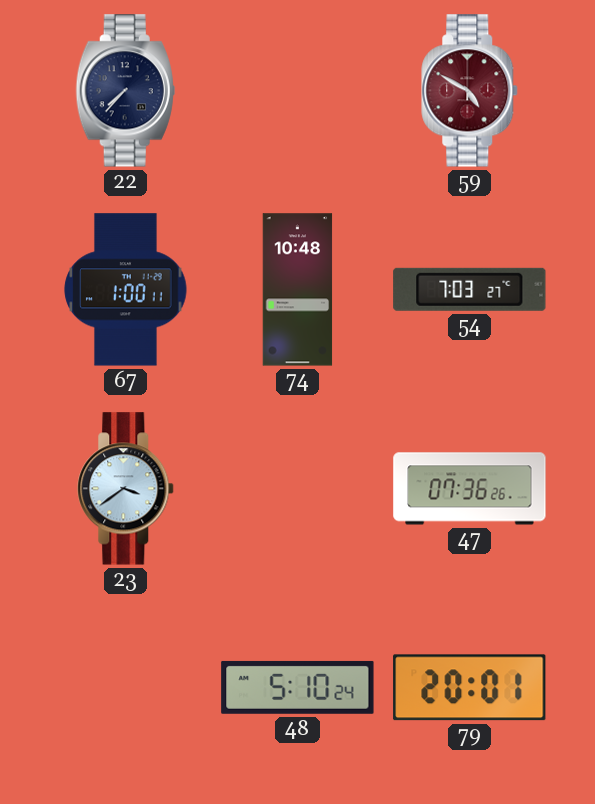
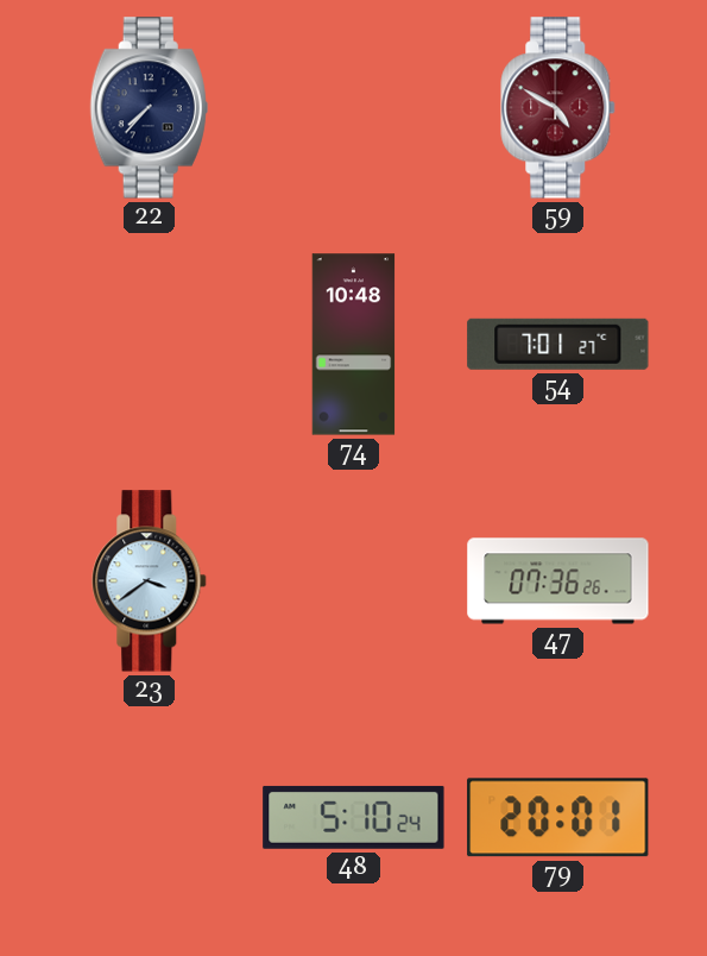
67: 1:00 -> none (126, 290)
54: 7:03 -> 7:01 (558, 344)
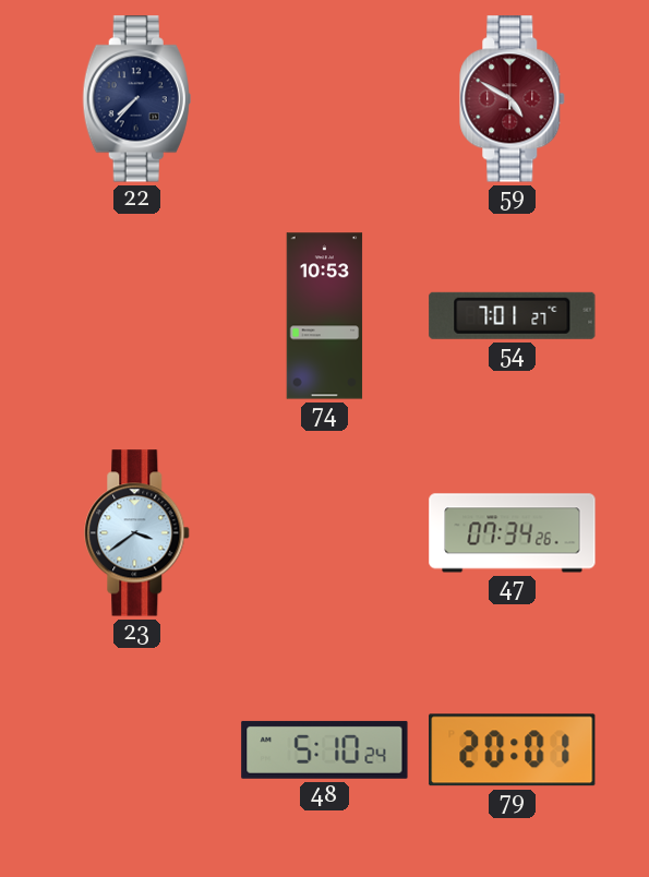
74: 10:48 -> 10:53 (325, 316)
47: 07:36 -> 07:34 (513, 533)
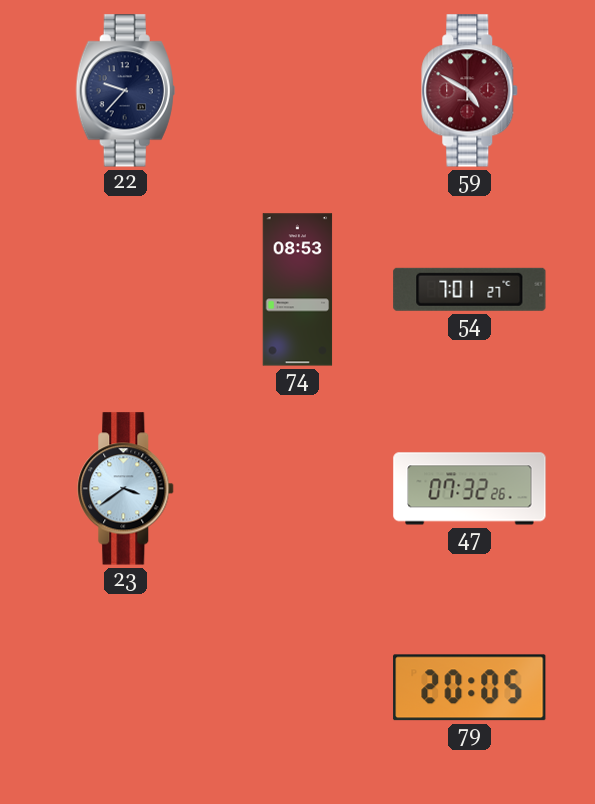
22: 7:37 -> 9:37 (125, 91)
74: 10:53 -> 08:53 (298, 290)
47: 07:34 -> 07:32 (470, 489)
48: 5:10 -> none (325, 749)
79: 20:01 -> 20:05 (470, 688)
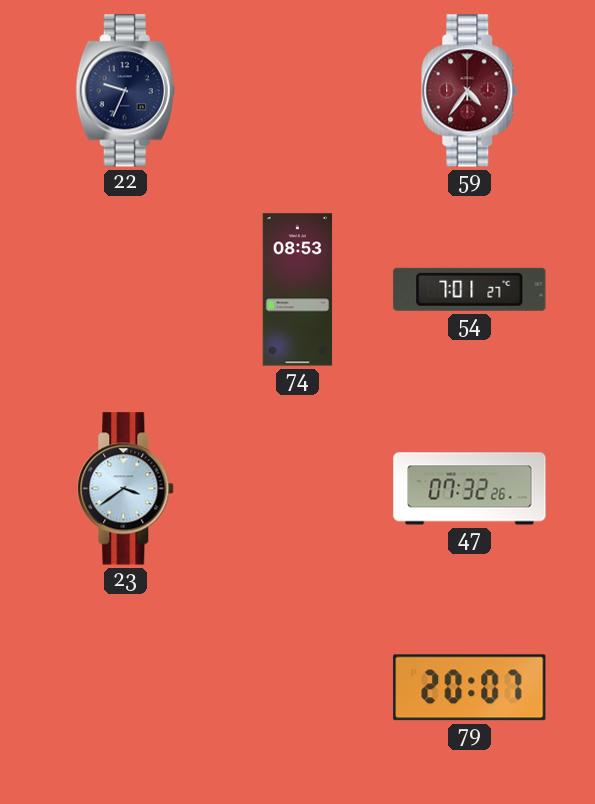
22: 9:37 -> 9:34 (125, 91)
59: 4:50 -> 4:36 (470, 91)
79: 20:05 -> 20:07 (470, 688)
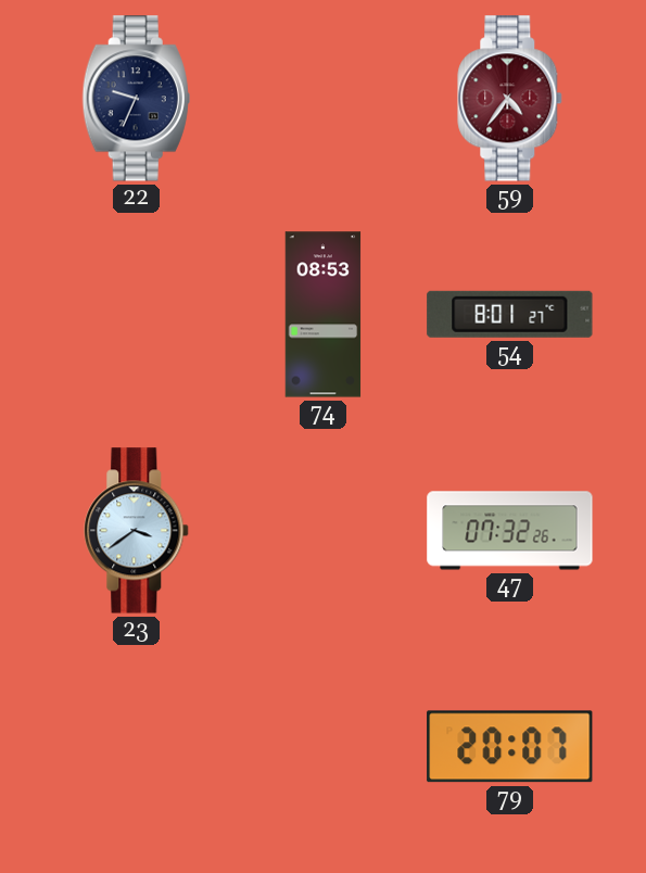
54: 7:01 -> 8:01 (510, 314)
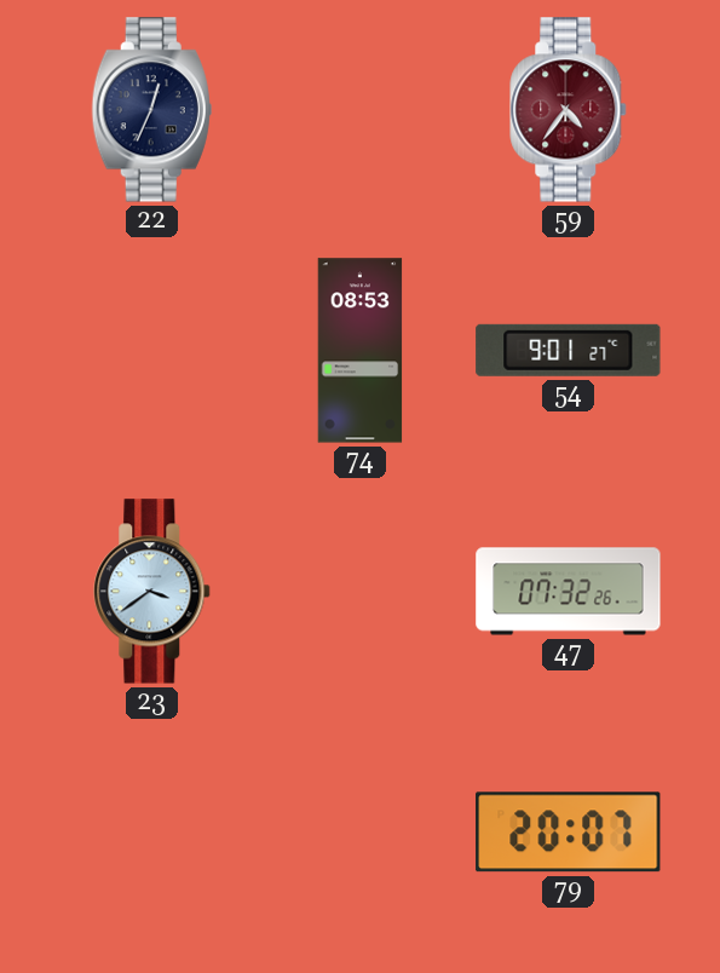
22: 9:34 -> 12:34 (151, 110)
54: 8:01 -> 9:01 (569, 350)
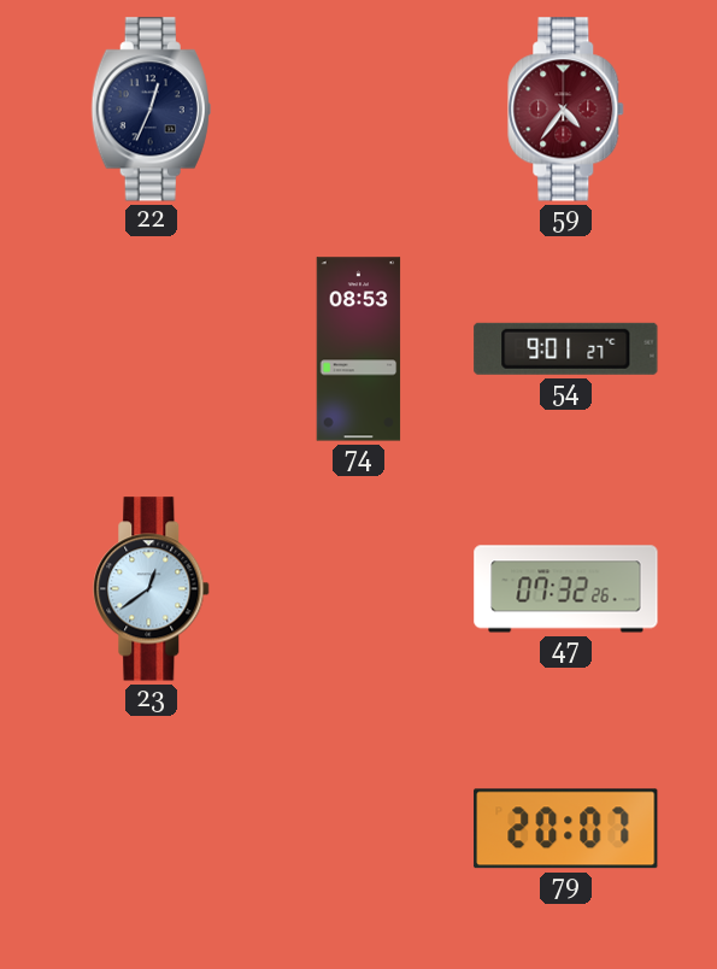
23: 3:39 -> 12:39 (152, 589)
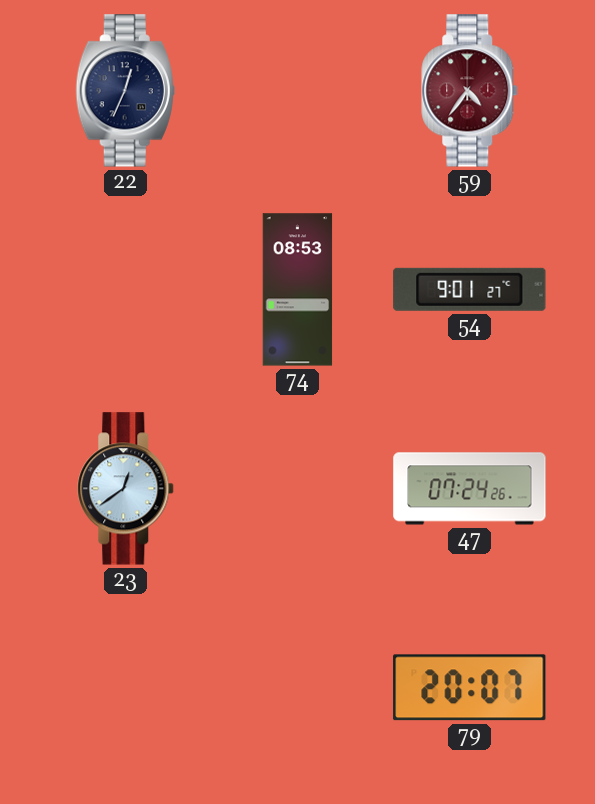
47: 07:32 -> 07:24 (470, 489)
